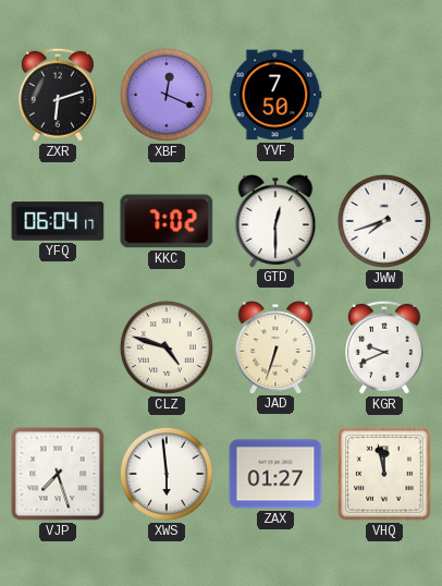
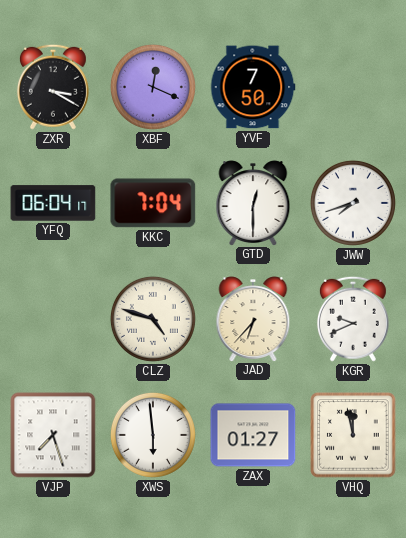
ZXR: 6:12 -> 3:20 (53, 87)
KKC: 7:02 -> 7:04 (153, 203)
JAD: 6:33 -> 6:37 (253, 319)
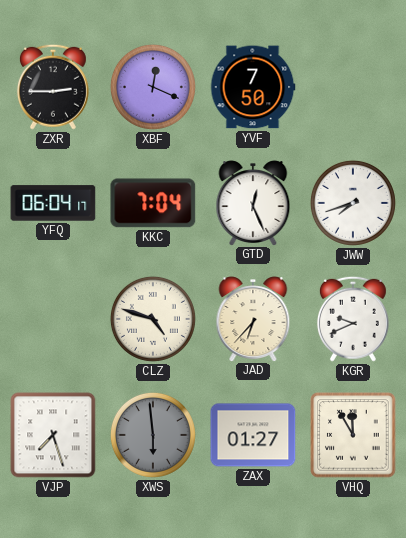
ZXR: 3:20 -> 2:45 (53, 87)
GTD: 12:30 -> 12:26 (253, 203)
XWS dial: white -> grey (153, 435)
VHQ: 11:58 -> 11:55 (353, 435)
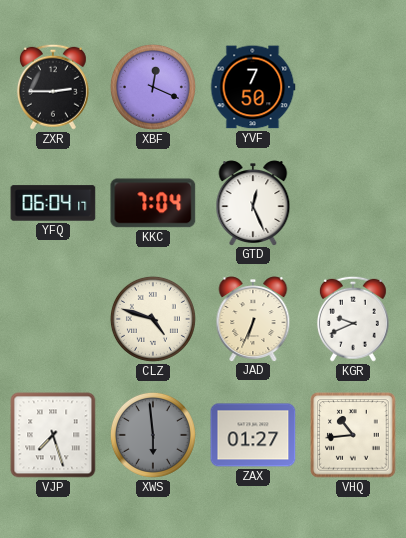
JWW: 7:42 -> none (353, 203)
JAD: 6:37 -> 6:34 (253, 319)
VHQ: 11:55 -> 10:44 (353, 435)
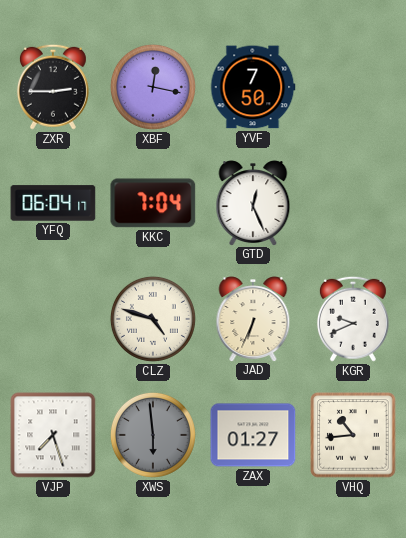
XBF: 12:19 -> 12:17 (153, 87)
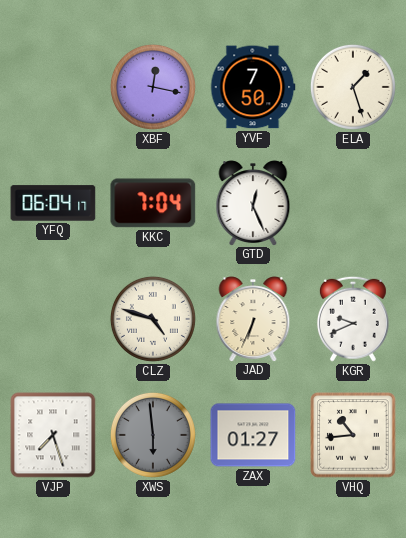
ZXR: 2:45 -> none (53, 87)
ELA: none -> 1:27 (353, 87)
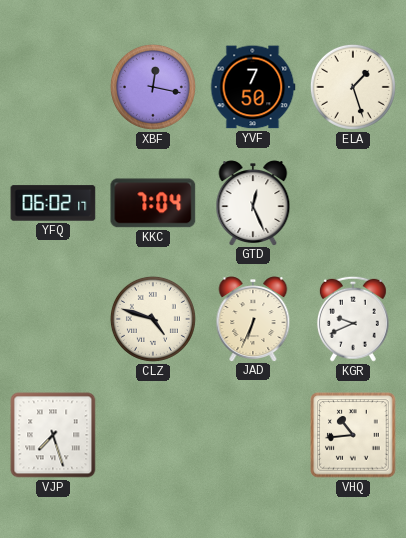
YFQ: 06:04 -> 06:02 (53, 203)
XWS: 5:59 -> none (153, 435)
ZAX: 01:27 -> none (253, 435)
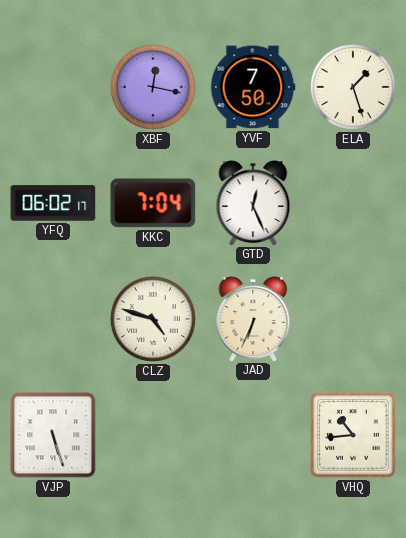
KGR: 9:41 -> none (353, 319)
VJP: 7:27 -> 5:27 (53, 435)
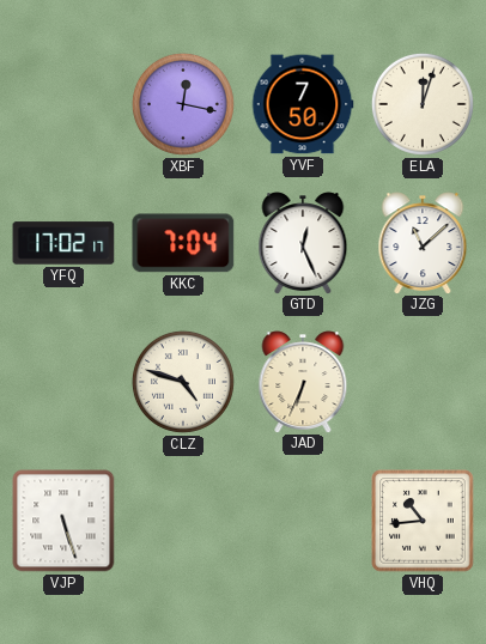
ELA: 1:27 -> 12:03 (423, 104)
YFQ: 06:02 -> 17:02 (63, 243)
JZG: none -> 11:08 (423, 243)
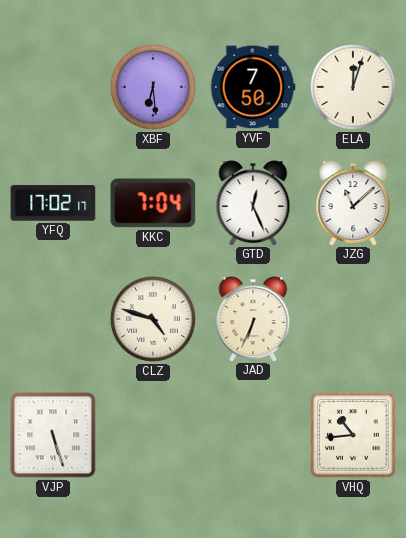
XBF: 12:17 -> 6:29 (153, 87)
